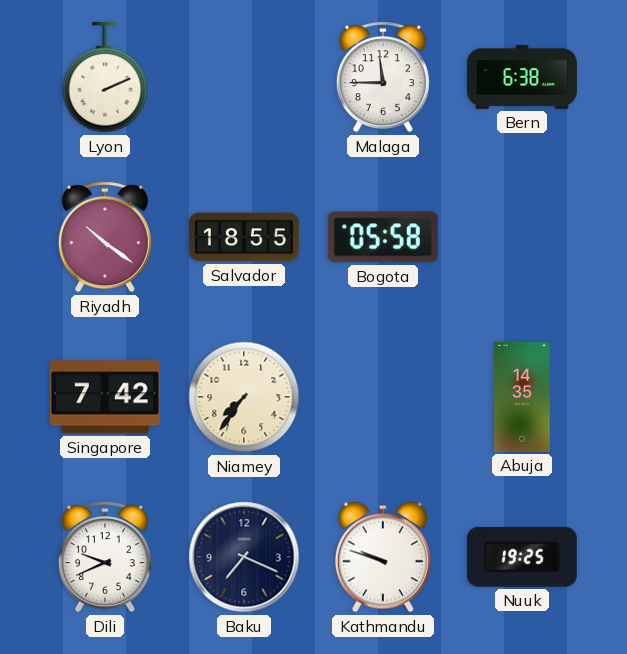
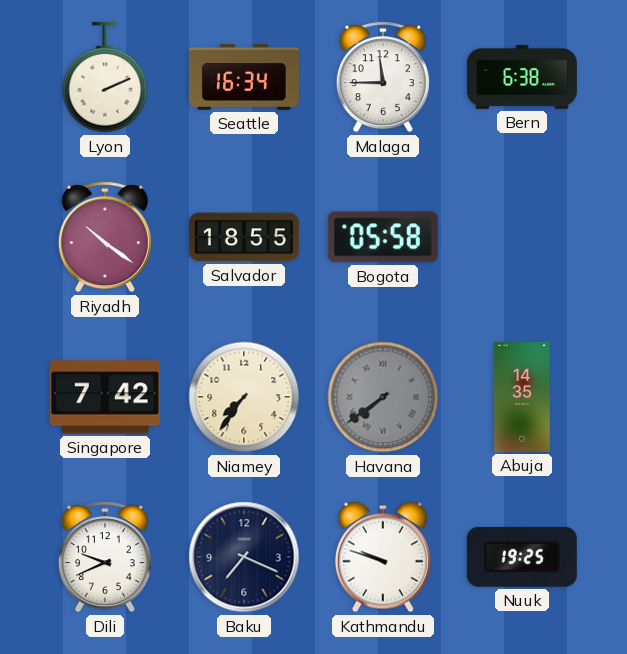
Seattle: none -> 16:34 (244, 78)
Havana: none -> 7:39 (383, 397)
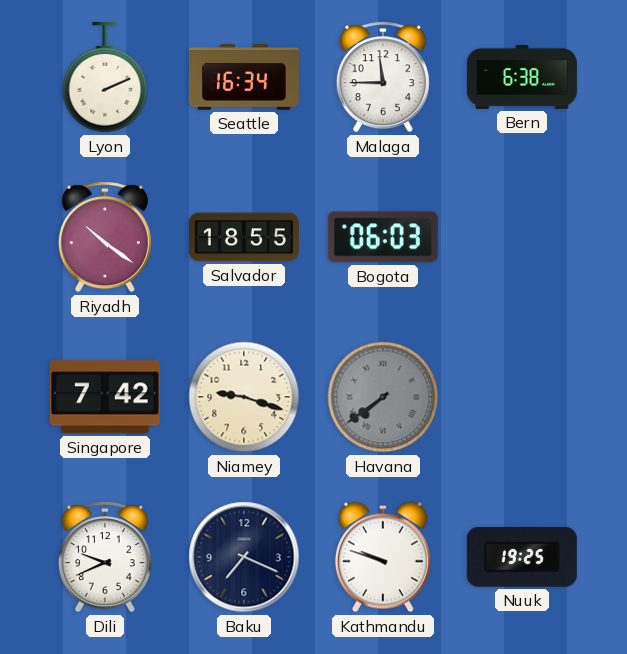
Bogota: 05:58 -> 06:03 (383, 237)
Niamey: 7:36 -> 9:18 (244, 397)
Abuja: 14:35 -> none (522, 397)
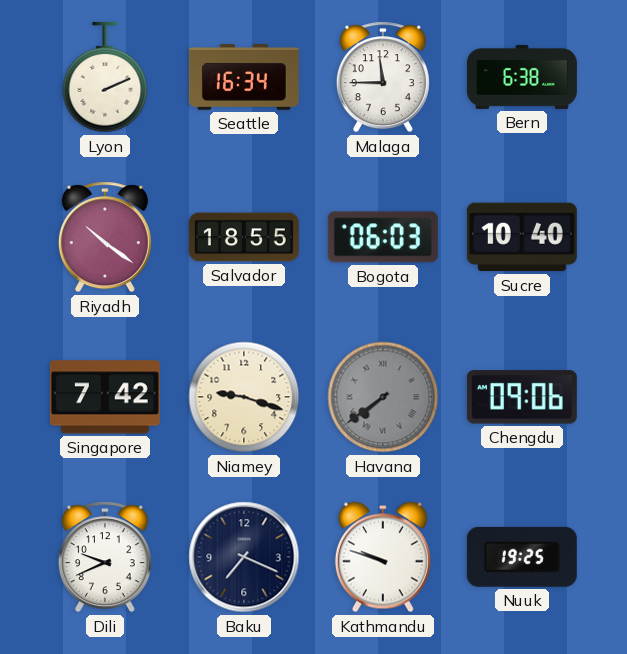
Sucre: none -> 10:40 (522, 237)
Chengdu: none -> 09:06 (522, 397)
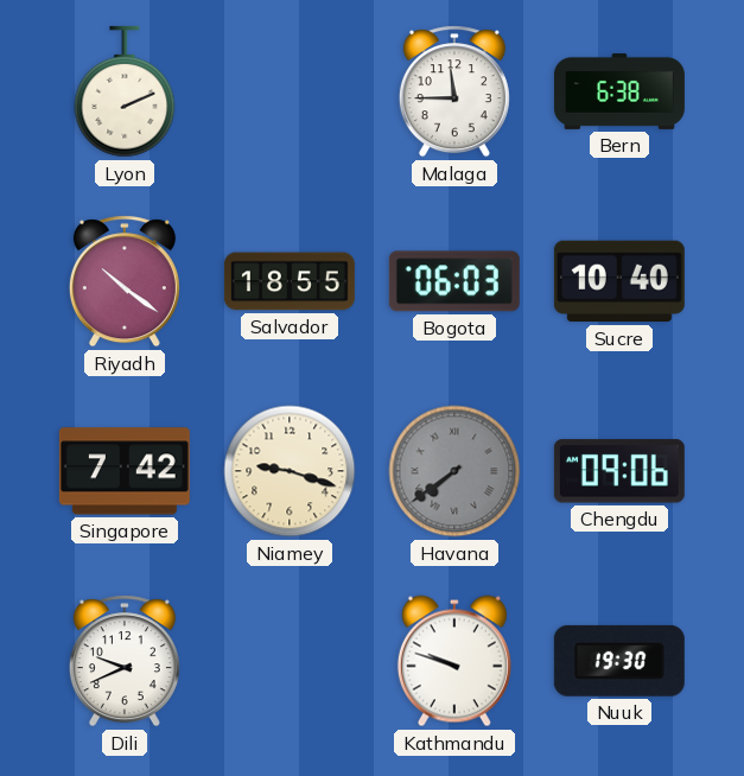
Seattle: 16:34 -> none (244, 78)
Baku: 7:19 -> none (244, 557)
Nuuk: 19:25 -> 19:30 (619, 661)
